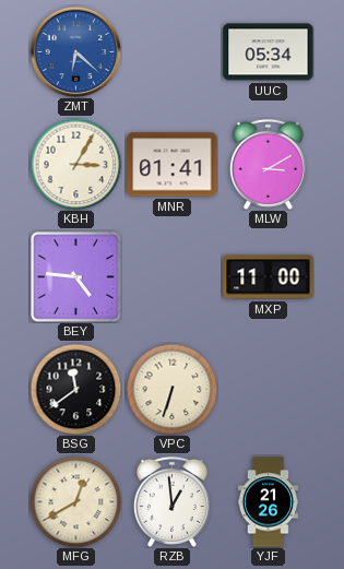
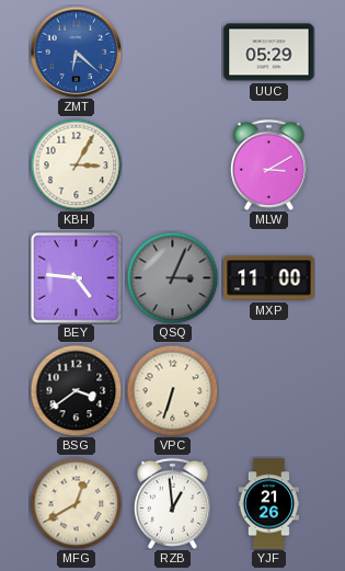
UUC: 05:34 -> 05:29 (269, 53)
MNR: 01:41 -> none (173, 165)
QSQ: none -> 3:04 (172, 277)
BSG: 11:39 -> 3:39 (76, 390)
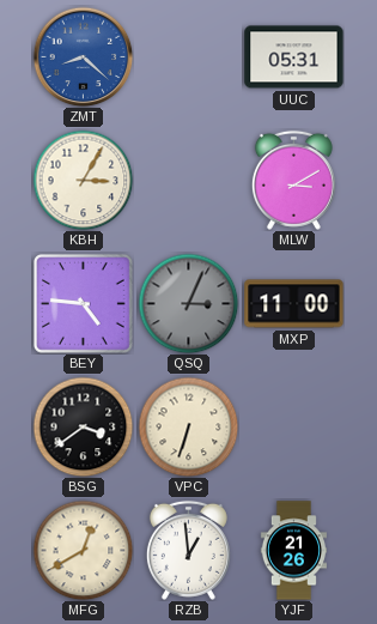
ZMT: 6:22 -> 8:22 (83, 56)
UUC: 05:29 -> 05:31 (294, 57)
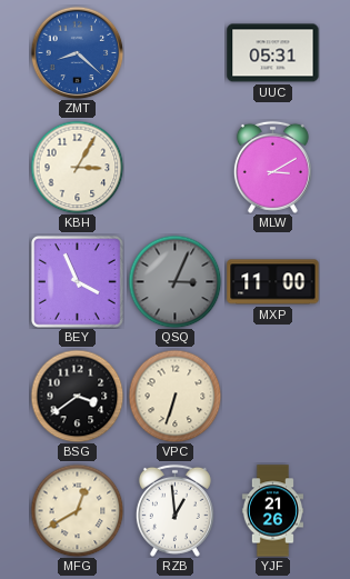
BEY: 4:46 -> 3:56 (77, 281)
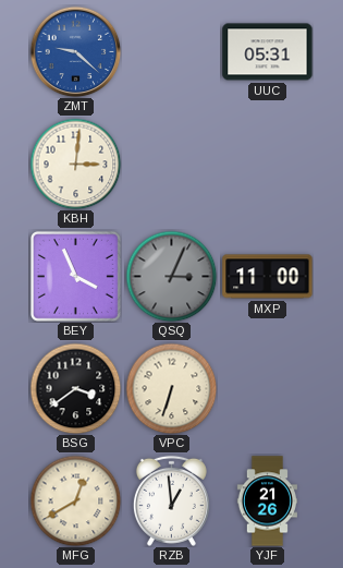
ZMT: 8:22 -> 9:22 (75, 51)
KBH: 3:05 -> 3:01 (75, 164)
MLW: 3:10 -> none (272, 167)
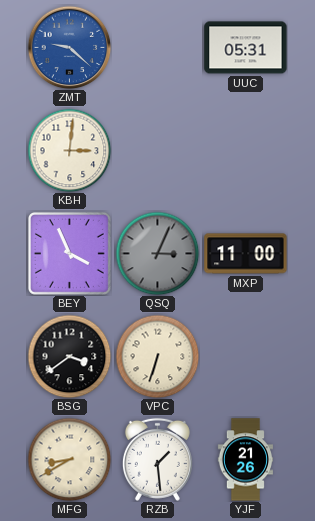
MFG: 12:40 -> 8:40 (69, 459)
RZB: 12:59 -> 1:29 (157, 459)
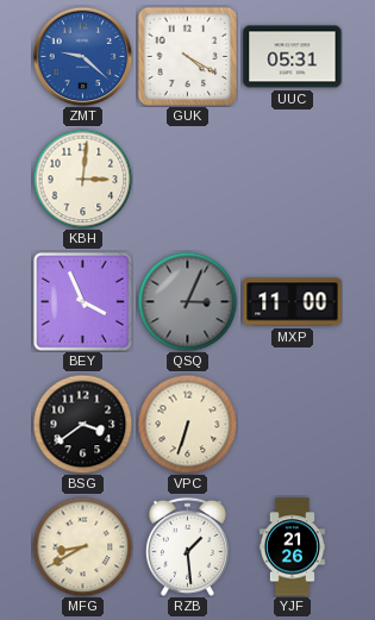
GUK: none -> 4:20 (187, 56)
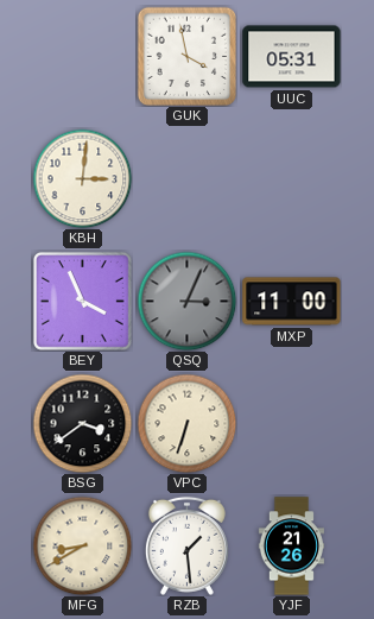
ZMT: 9:22 -> none (82, 56)
GUK: 4:20 -> 3:58 (186, 56)
